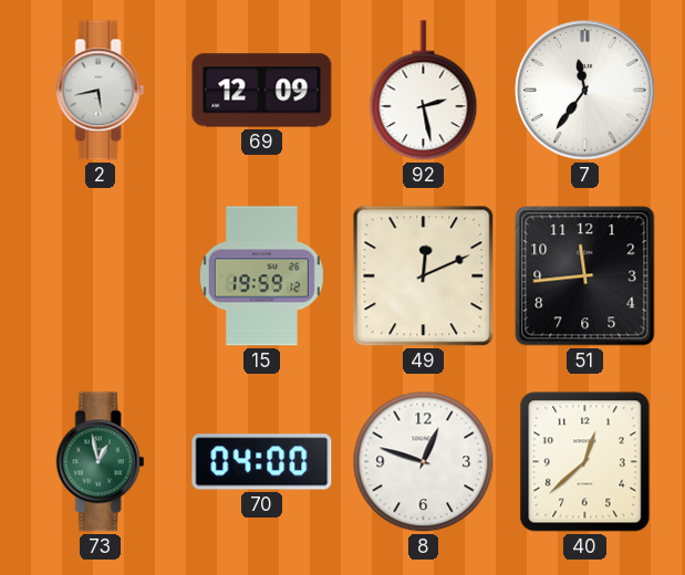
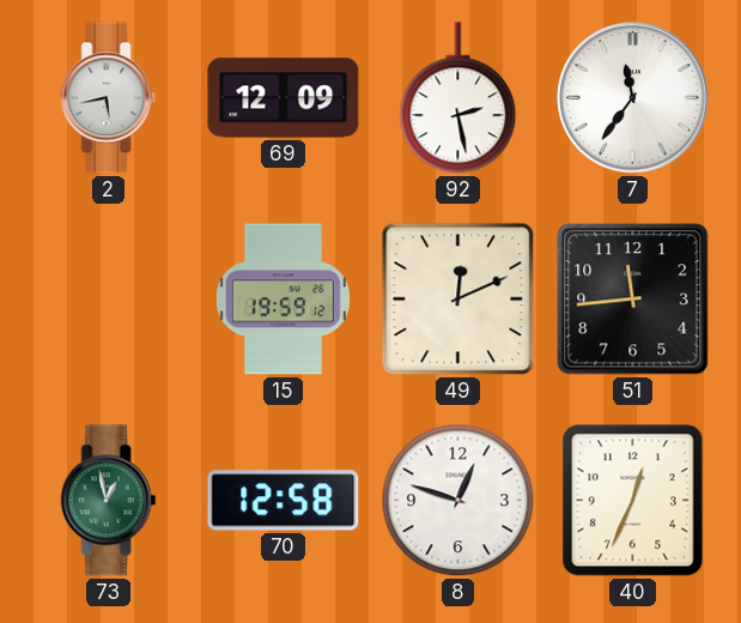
70: 04:00 -> 12:58 (284, 501)
40: 12:38 -> 12:34 (633, 501)
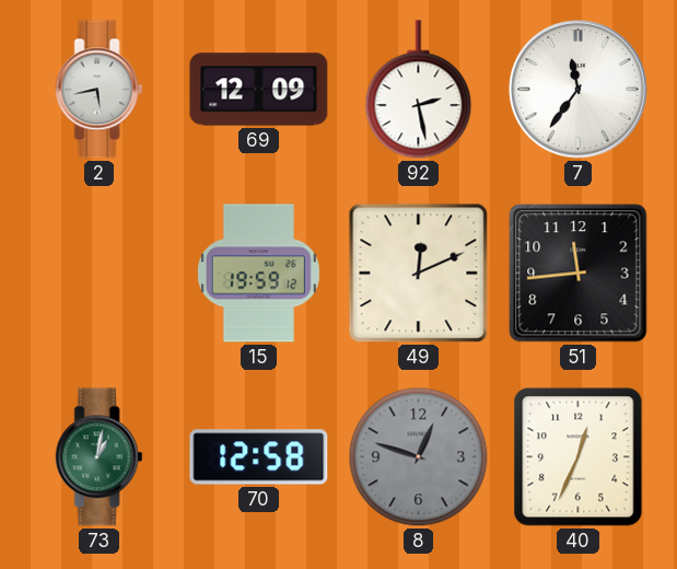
73: 12:58 -> 1:02 (100, 457)
8 dial: white -> grey (419, 457)
